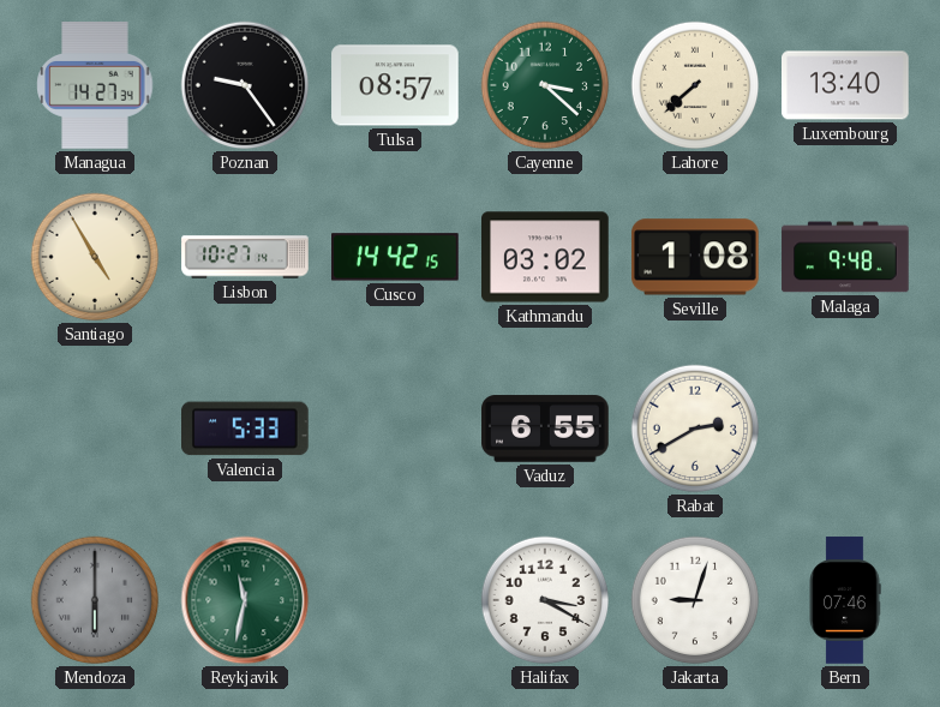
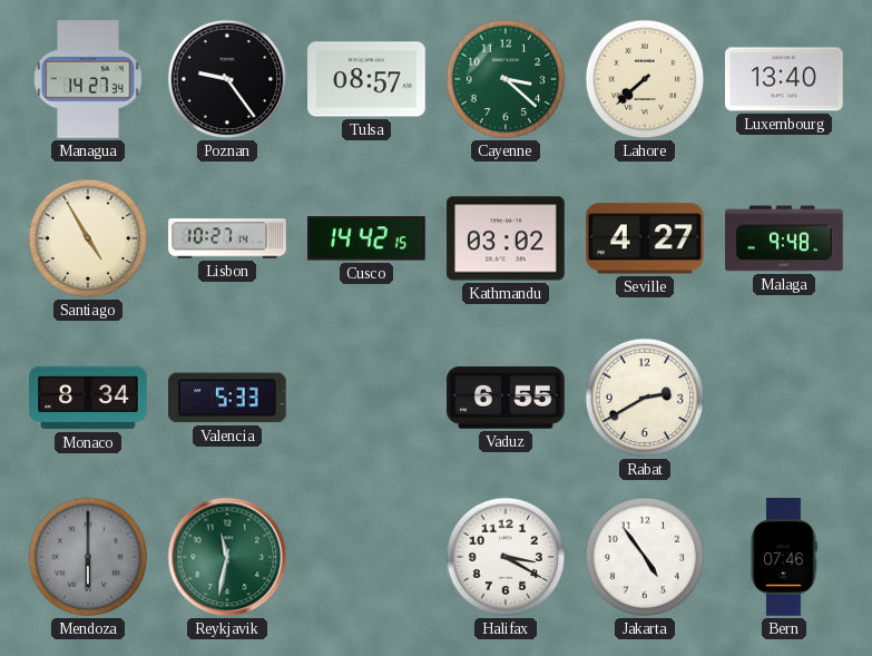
Seville: 1:08 -> 4:27 (645, 238)
Monaco: none -> 8:34 (88, 398)
Jakarta: 9:03 -> 4:54 (645, 557)
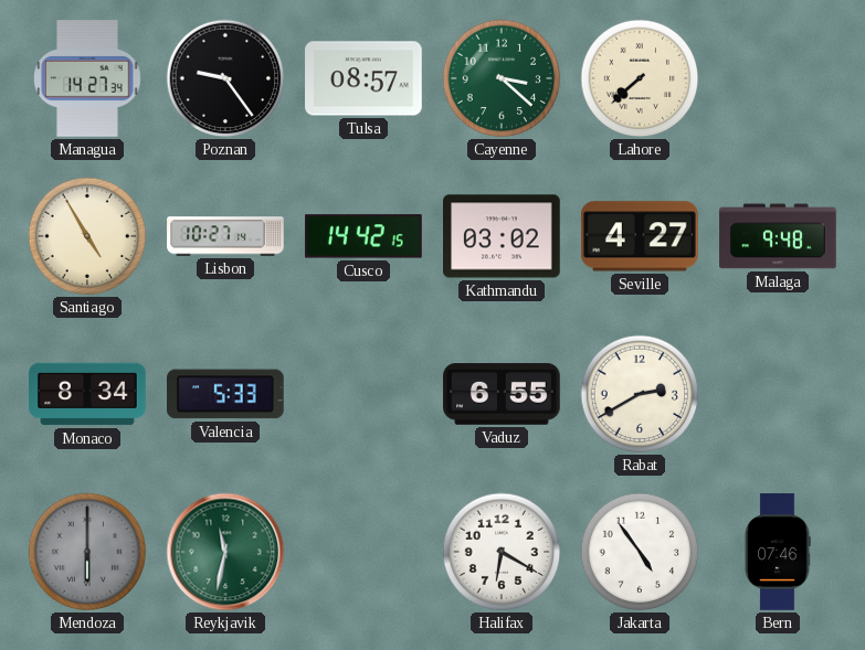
Luxembourg: 13:40 -> none (784, 79)
Halifax: 3:20 -> 6:20 (502, 552)
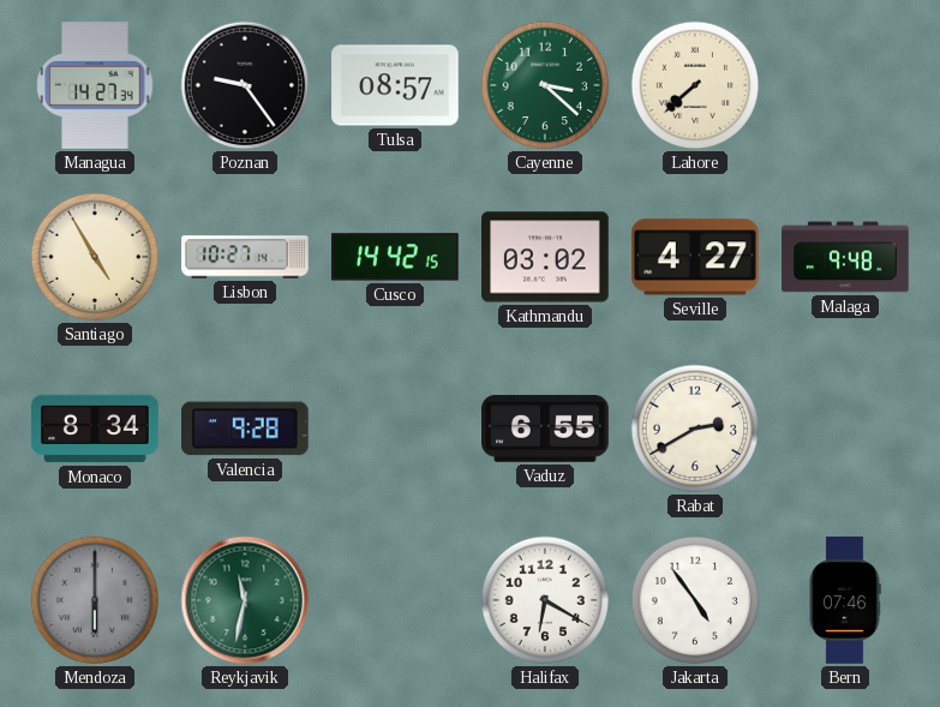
Valencia: 5:33 -> 9:28 (246, 429)
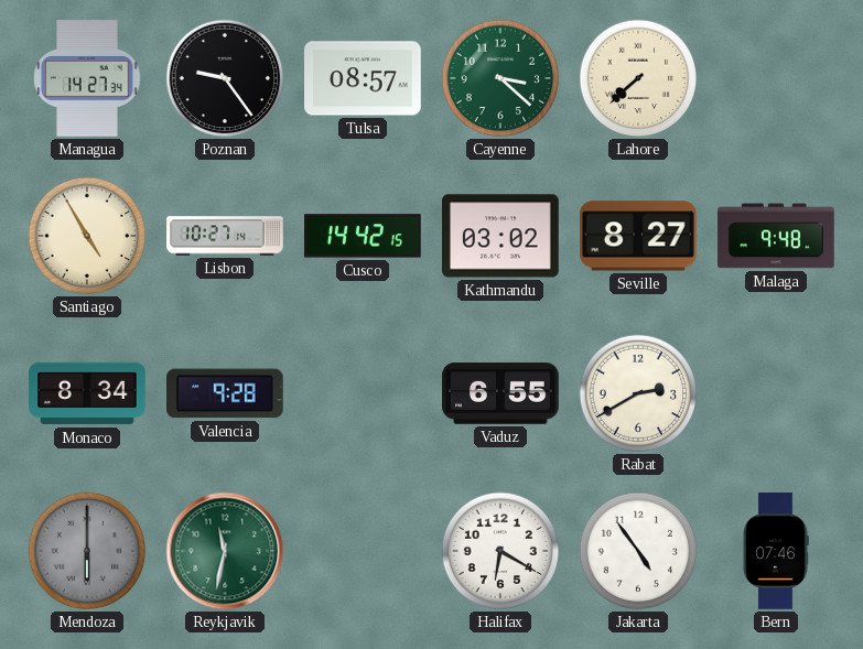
Seville: 4:27 -> 8:27 (638, 236)
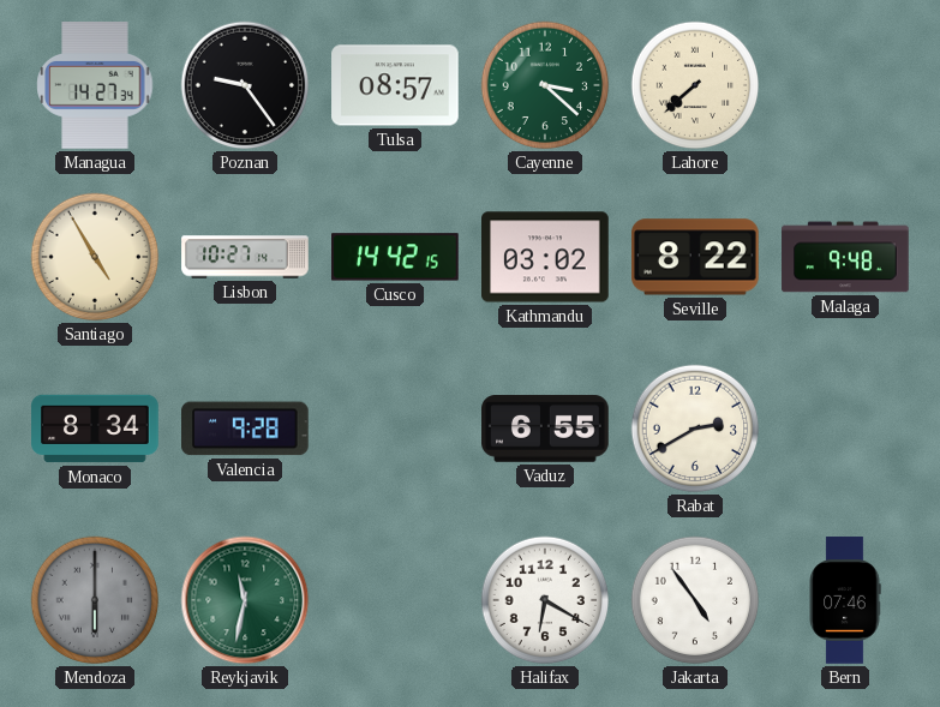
Seville: 8:27 -> 8:22 (695, 257)
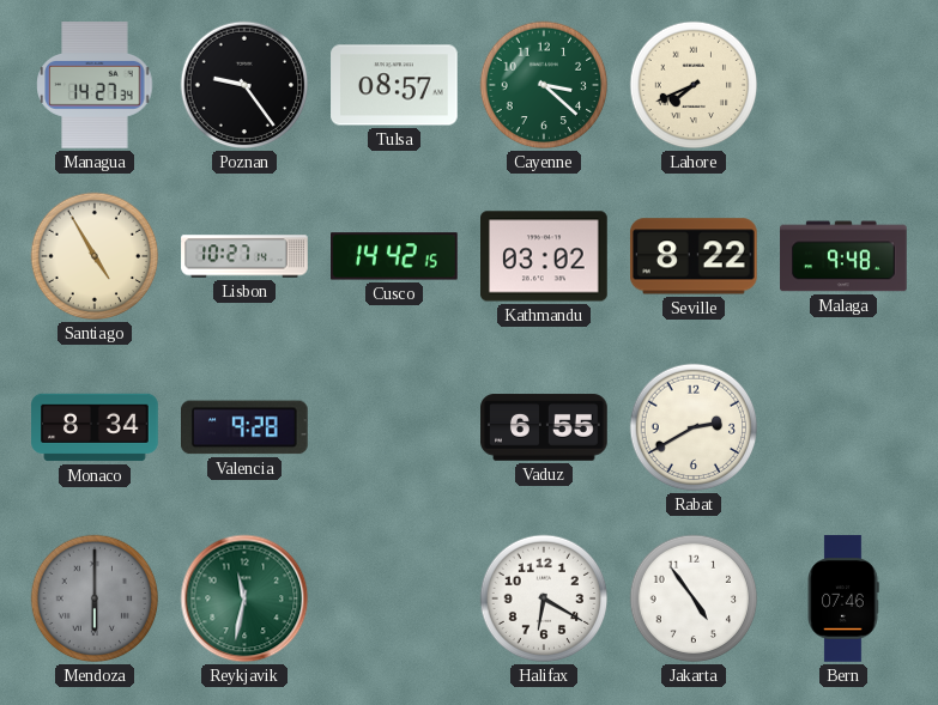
Lahore: 7:38 -> 7:41 (694, 85)
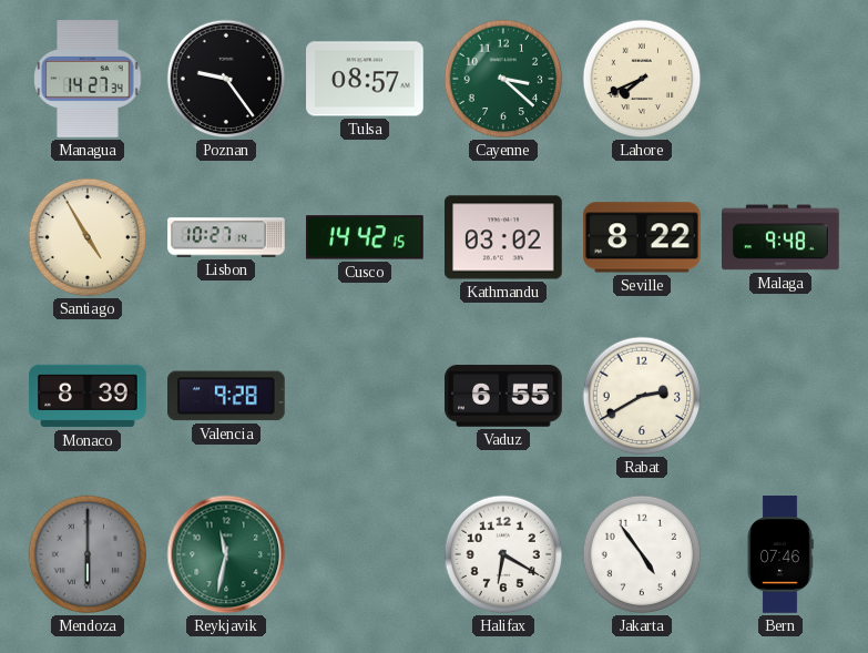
Monaco: 8:34 -> 8:39 (88, 396)
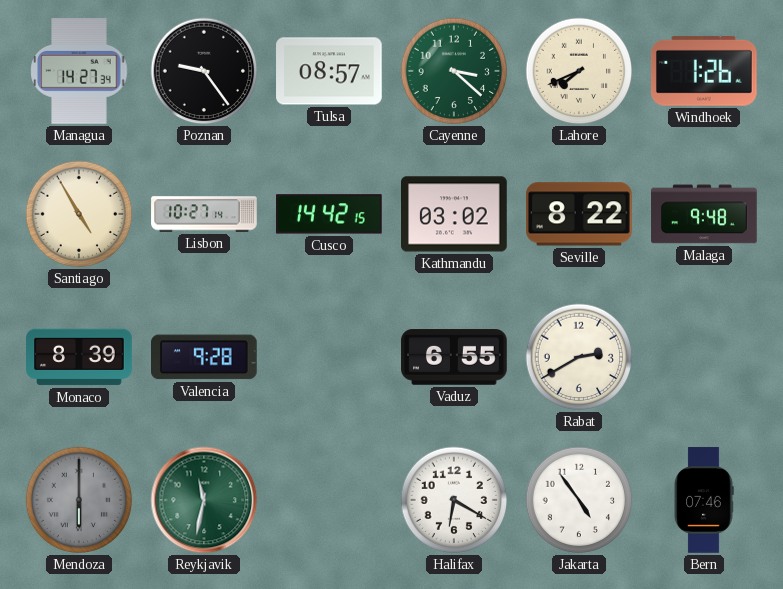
Windhoek: none -> 1:26 (704, 71)
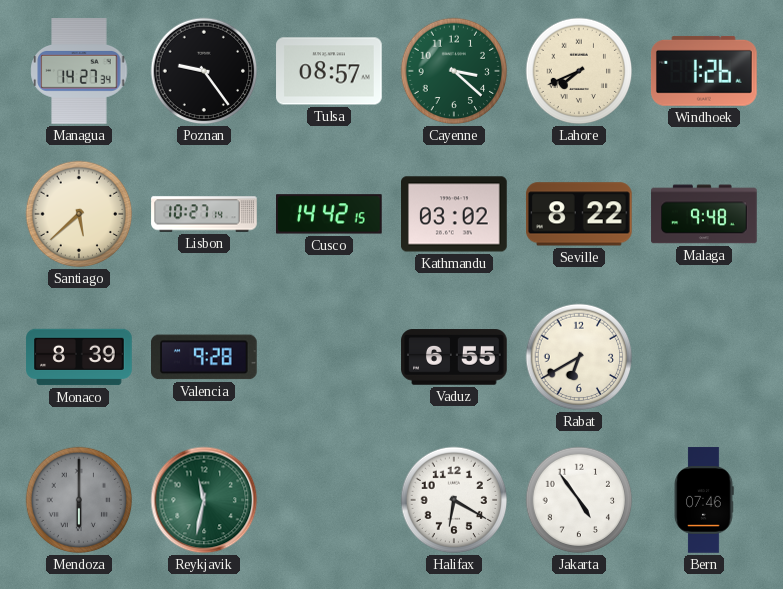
Santiago: 4:55 -> 5:38 (79, 214)
Rabat: 2:40 -> 6:40 (579, 357)
